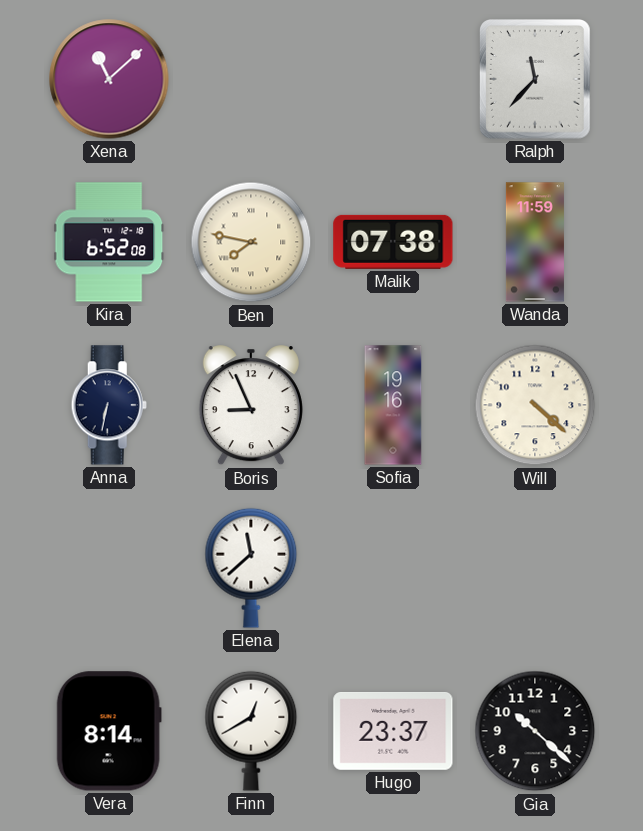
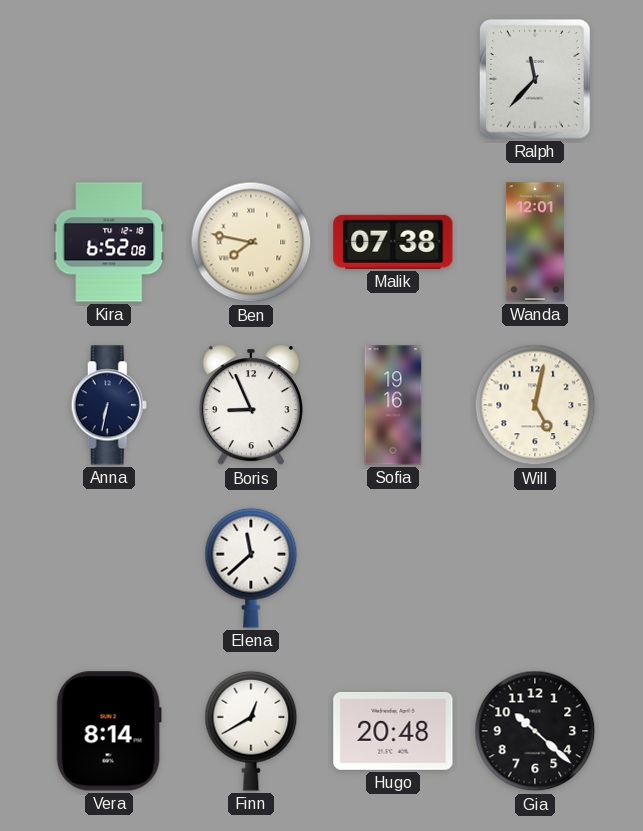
Xena: 11:08 -> none (109, 79)
Wanda: 11:59 -> 12:01 (535, 242)
Will: 4:22 -> 5:02 (535, 405)
Hugo: 23:37 -> 20:48 (393, 731)
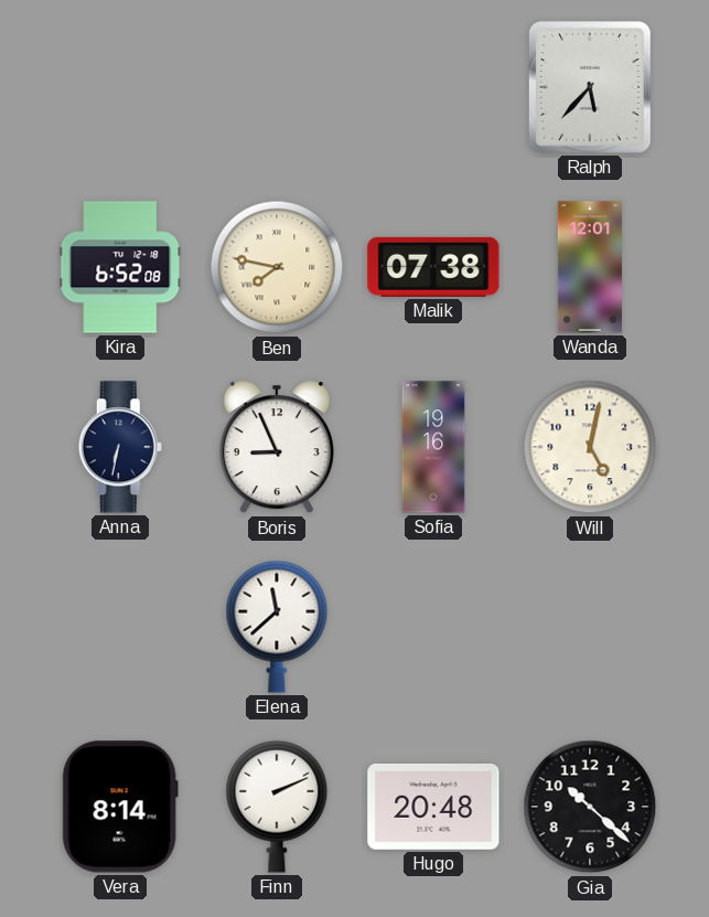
Ralph: 11:37 -> 5:37 (591, 88)
Finn: 12:40 -> 2:11 (277, 807)
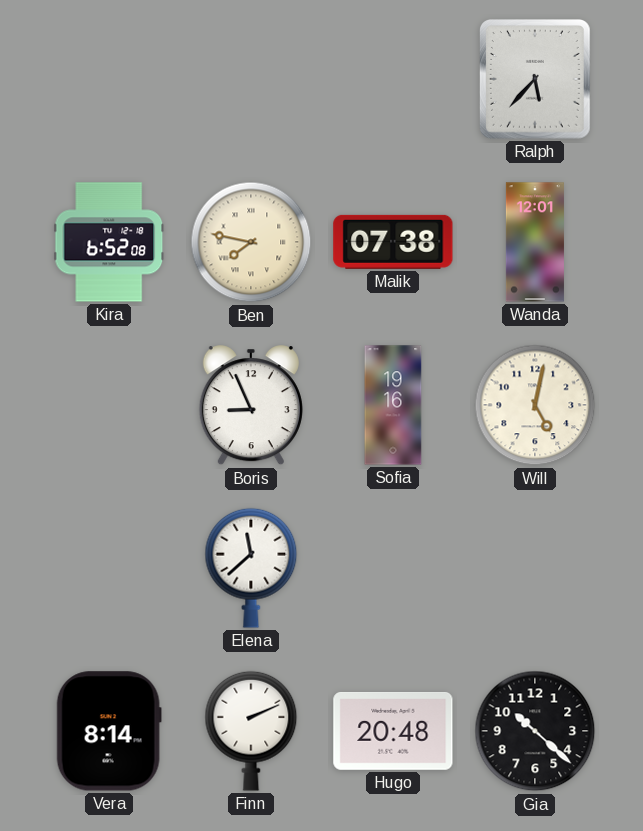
Anna: 6:32 -> none (120, 447)
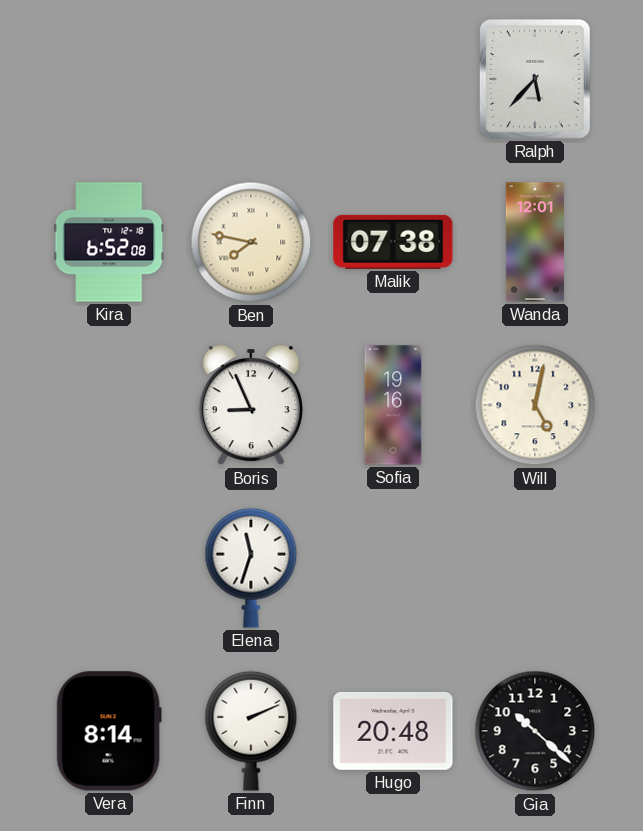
Elena: 11:38 -> 11:33 (251, 568)
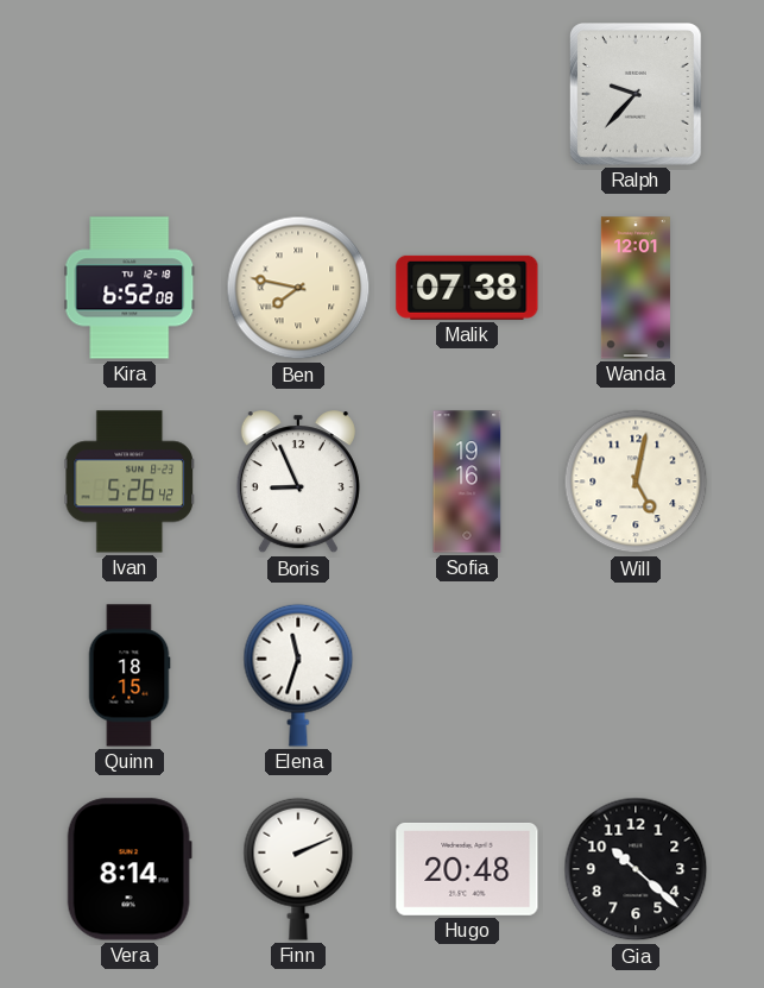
Ralph: 5:37 -> 9:37 (637, 95)
Ivan: none -> 5:26 (130, 482)
Quinn: none -> 18:15 (130, 675)
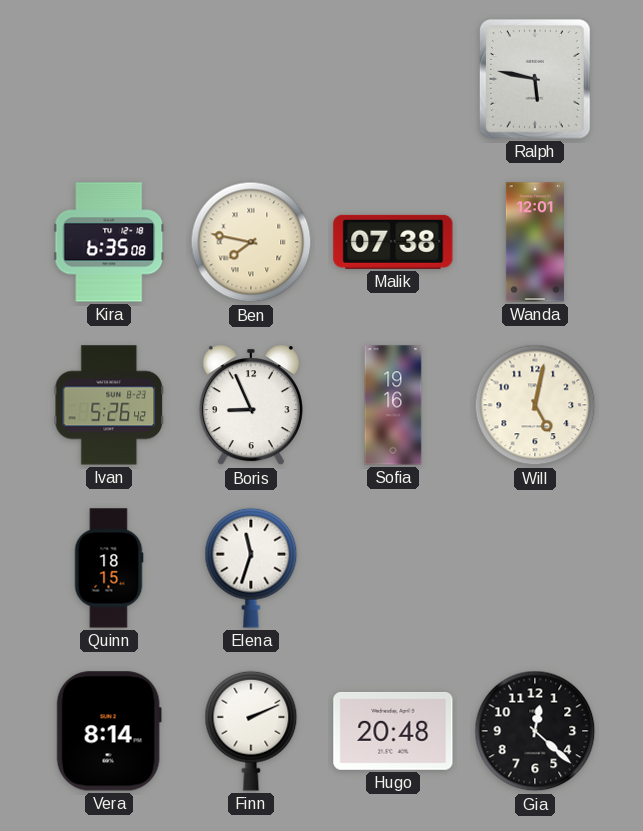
Ralph: 9:37 -> 5:47 (536, 80)
Kira: 6:52 -> 6:35 (109, 242)
Gia: 10:22 -> 12:22 (535, 731)
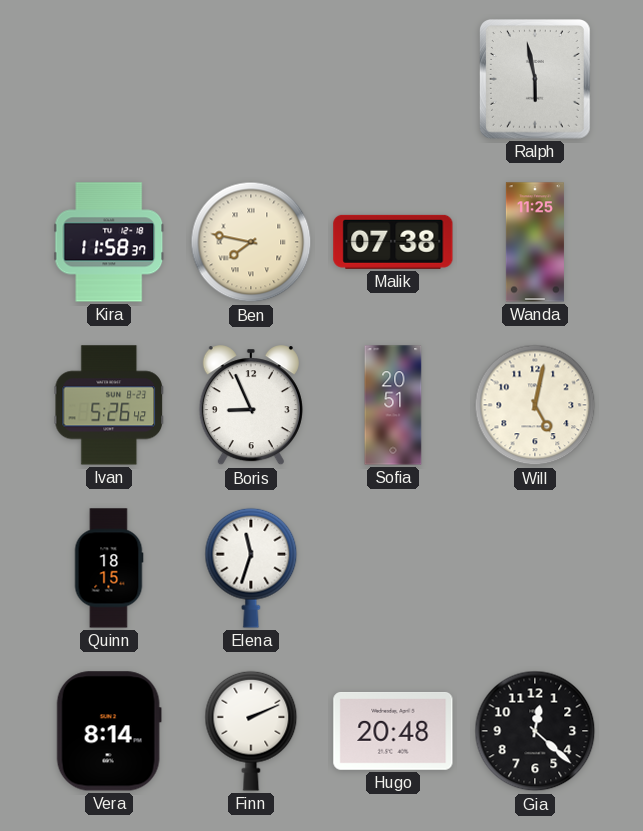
Ralph: 5:47 -> 5:58 (536, 80)
Kira: 6:35 -> 11:58 (109, 242)
Wanda: 12:01 -> 11:25 (535, 242)
Sofia: 19:16 -> 20:51 (393, 405)
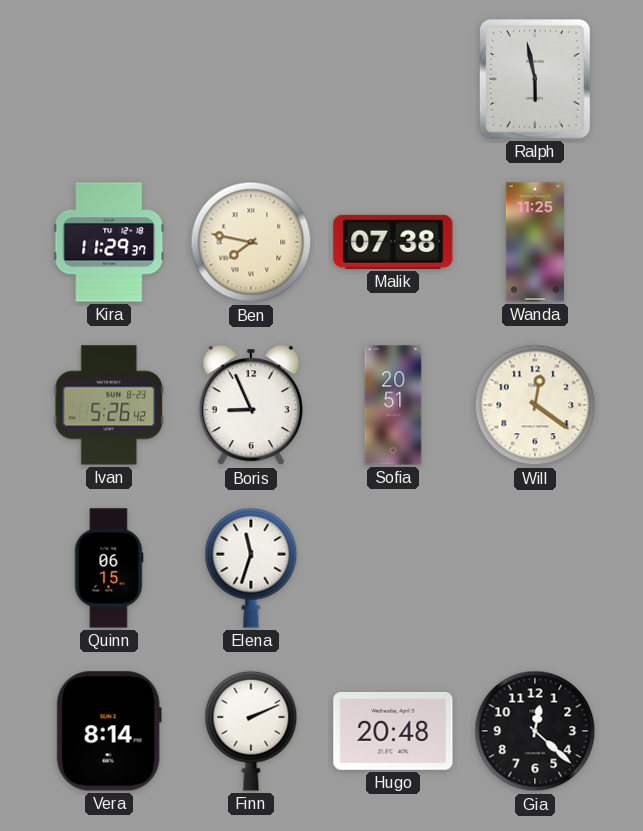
Kira: 11:58 -> 11:29 (109, 242)
Will: 5:02 -> 12:21 (535, 405)
Quinn: 18:15 -> 06:15 (109, 568)
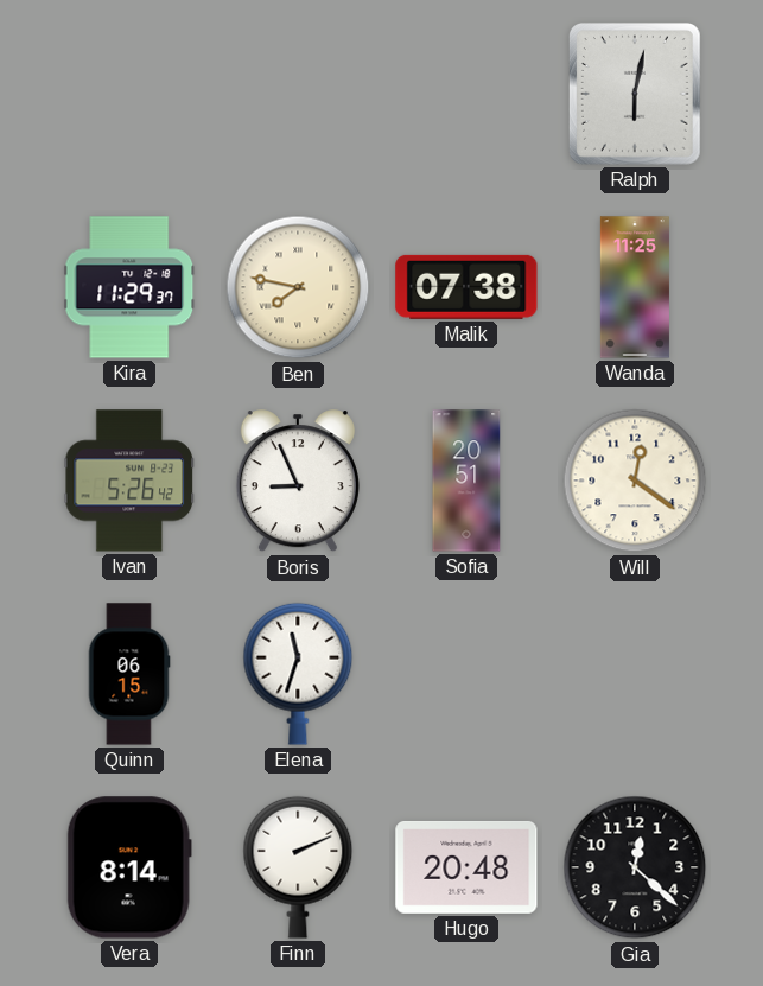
Ralph: 5:58 -> 6:02 (636, 95)
